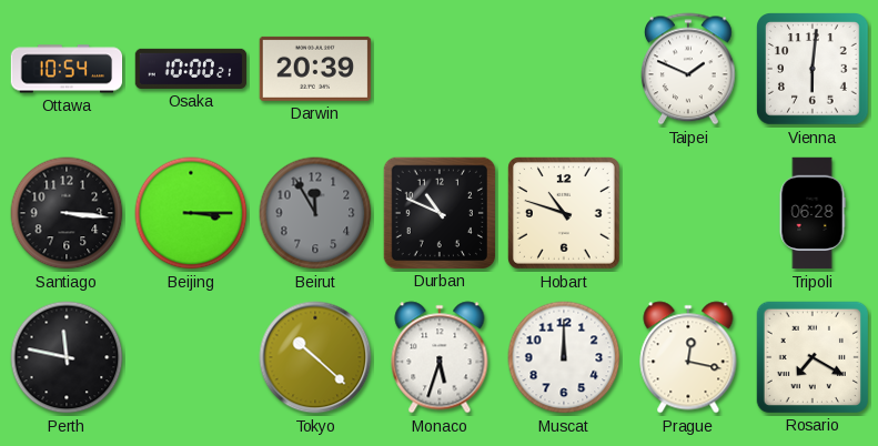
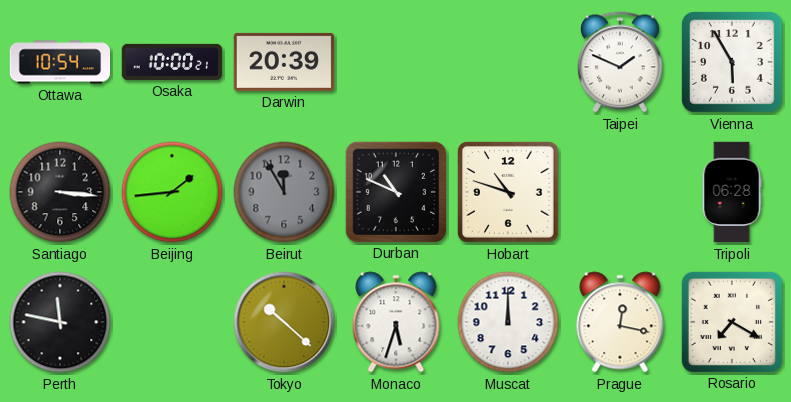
Vienna: 6:01 -> 5:55 (733, 63)
Beijing: 3:15 -> 1:44 (172, 192)
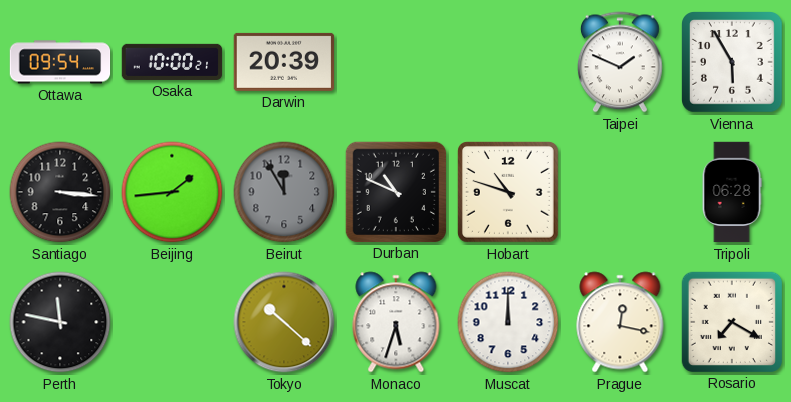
Ottawa: 10:54 -> 09:54 (60, 62)
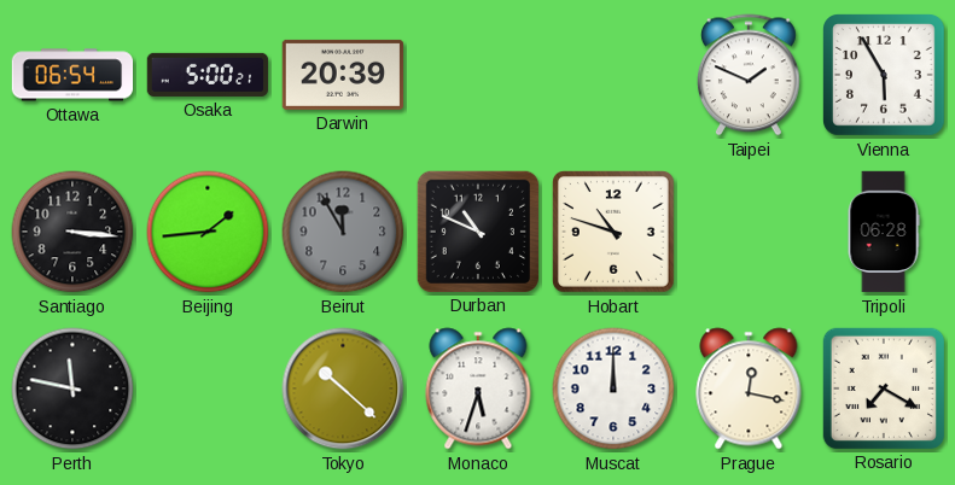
Ottawa: 09:54 -> 06:54 (72, 75)
Osaka: 10:00 -> 5:00 (208, 75)
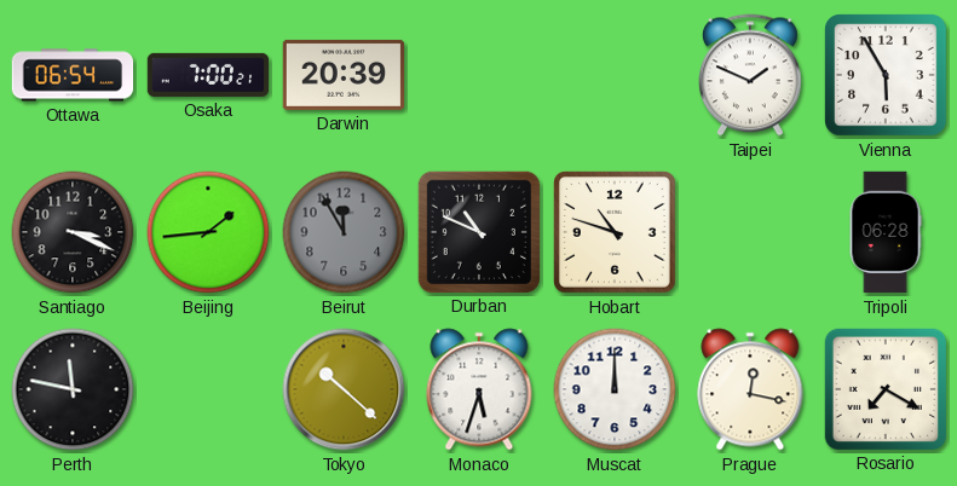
Osaka: 5:00 -> 7:00 (208, 75)
Santiago: 3:16 -> 3:19 (73, 232)
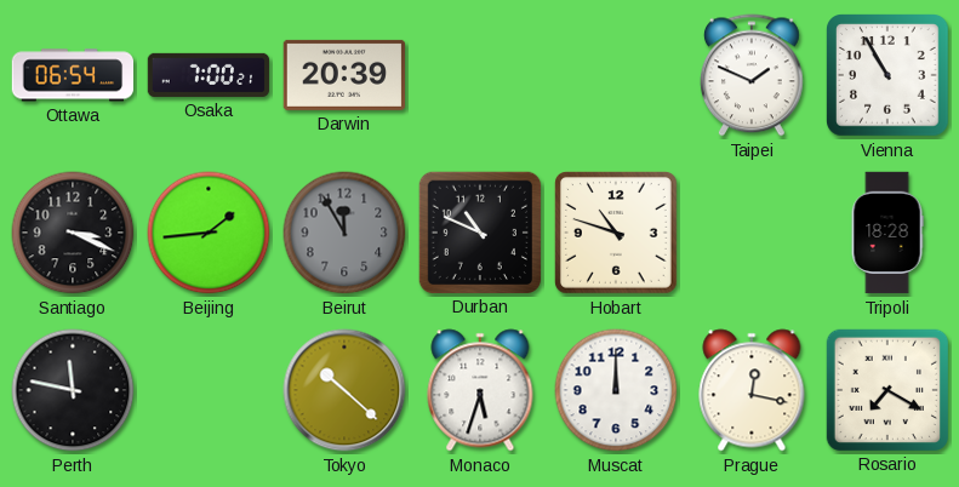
Vienna: 5:55 -> 10:55 (889, 76)
Tripoli: 06:28 -> 18:28 (887, 233)
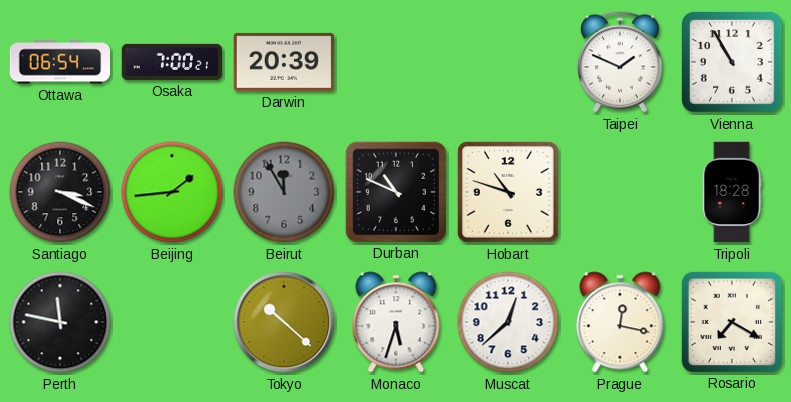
Muscat: 12:00 -> 12:38 (508, 322)
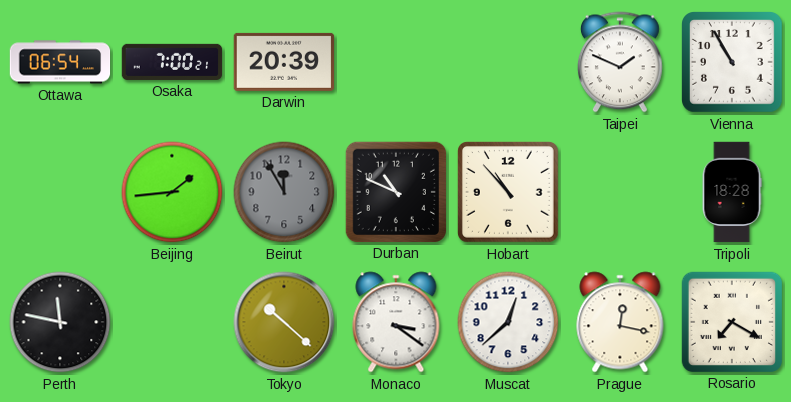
Santiago: 3:19 -> none (60, 192)
Hobart: 10:48 -> 10:53 (509, 193)
Monaco: 5:33 -> 3:21 (396, 322)
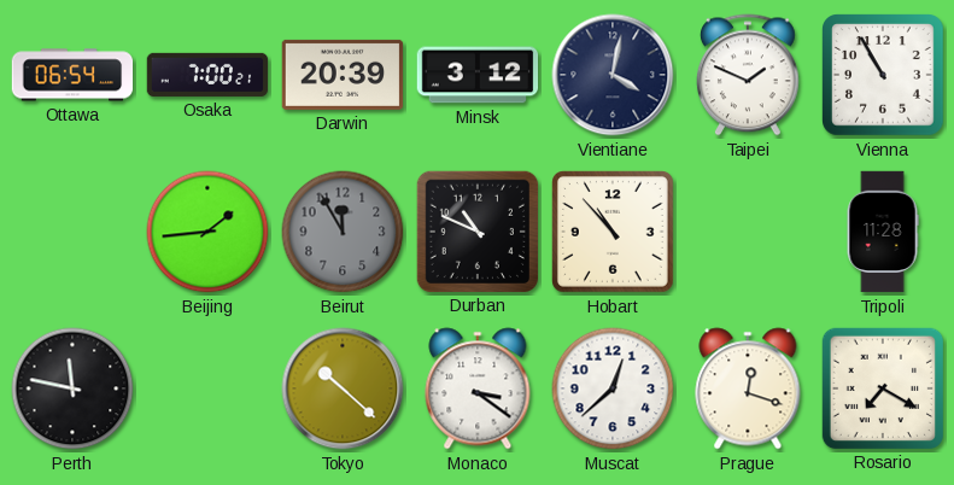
Minsk: none -> 3:12 (478, 75)
Vientiane: none -> 4:02 (613, 75)
Tripoli: 18:28 -> 11:28 (883, 232)
Prague: 12:17 -> 12:18 (748, 388)
